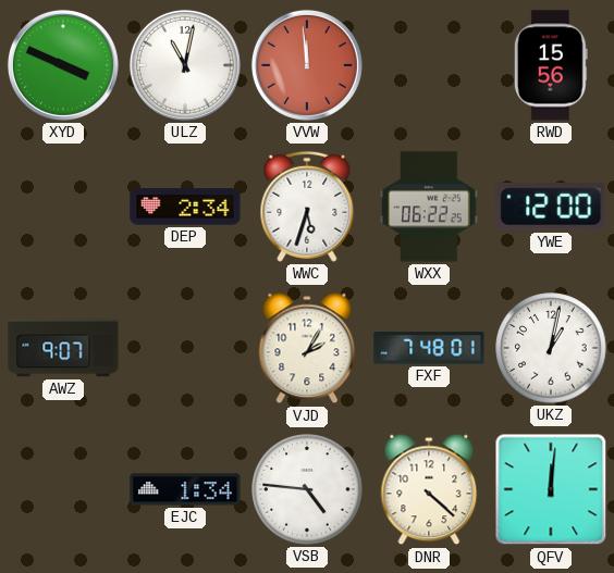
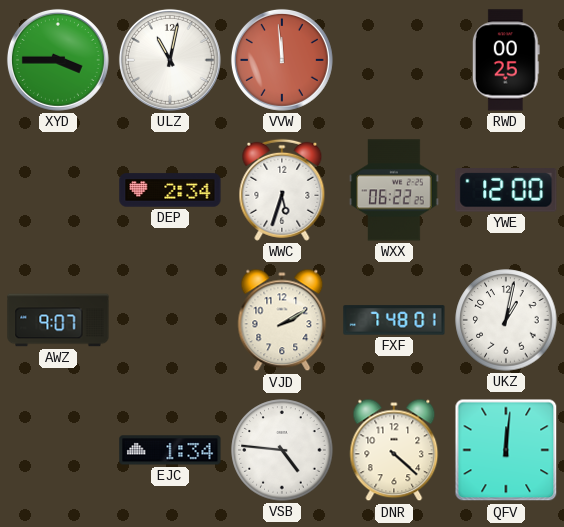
XYD: 3:49 -> 3:45 (58, 60)
RWD: 15:56 -> 00:25 (506, 60)
VJD: 2:05 -> 2:10 (282, 320)
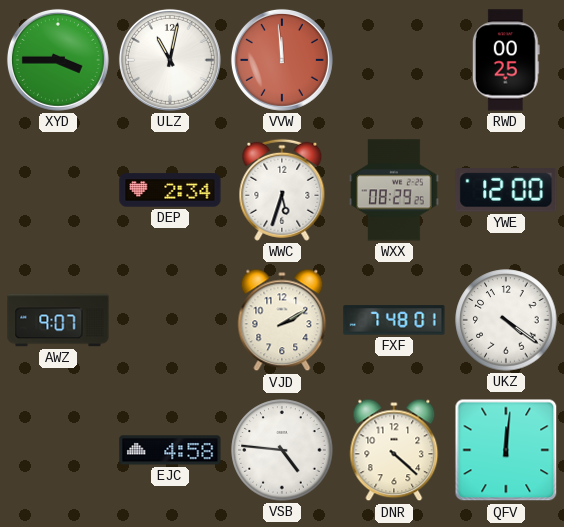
WXX: 06:22 -> 08:29 (394, 190)
UKZ: 1:02 -> 4:21 (506, 320)
EJC: 1:34 -> 4:58 (170, 450)
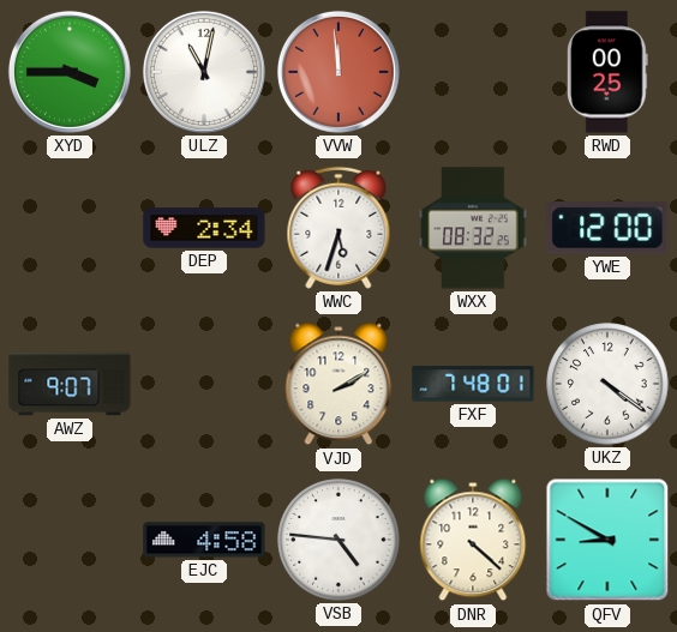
WXX: 08:29 -> 08:32 (473, 228)
QFV: 12:01 -> 8:50 (607, 540)
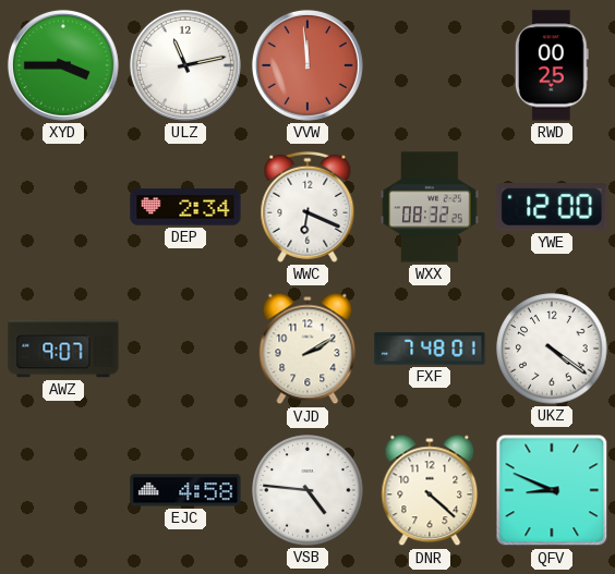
ULZ: 11:02 -> 11:13 (185, 65)
WWC: 5:33 -> 6:19 (307, 207)
QFV: 8:50 -> 8:49 (552, 490)
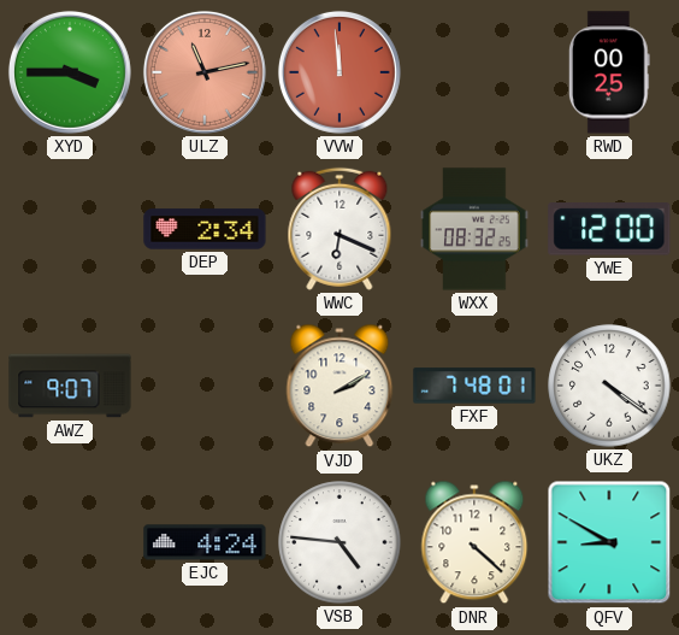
ULZ dial: white -> salmon (205, 72)
EJC: 4:58 -> 4:24 (205, 542)
QFV: 8:49 -> 8:50 (609, 542)
